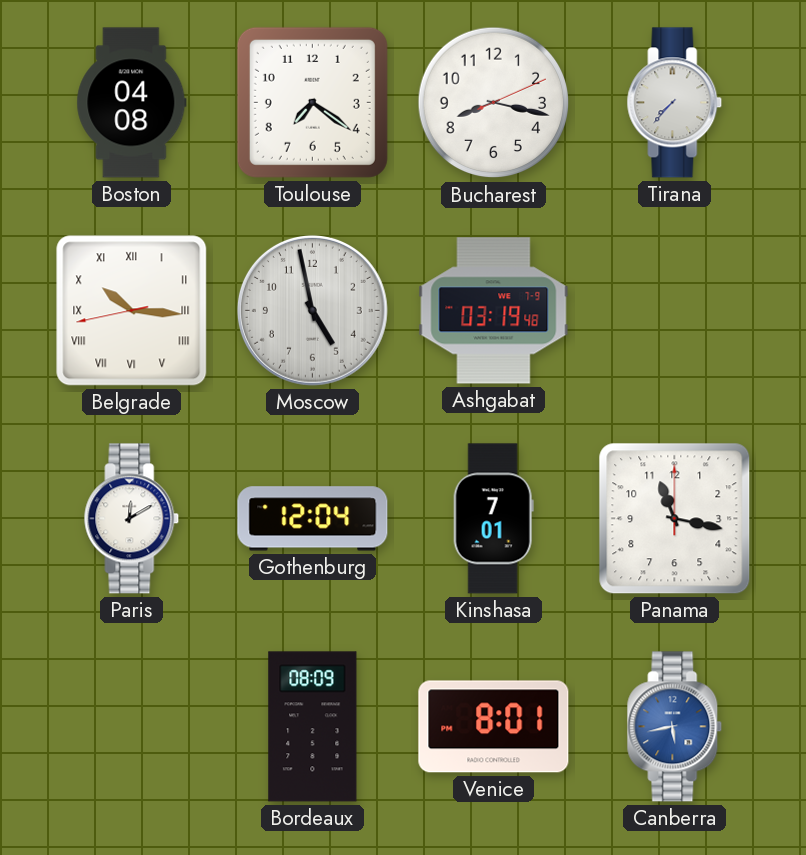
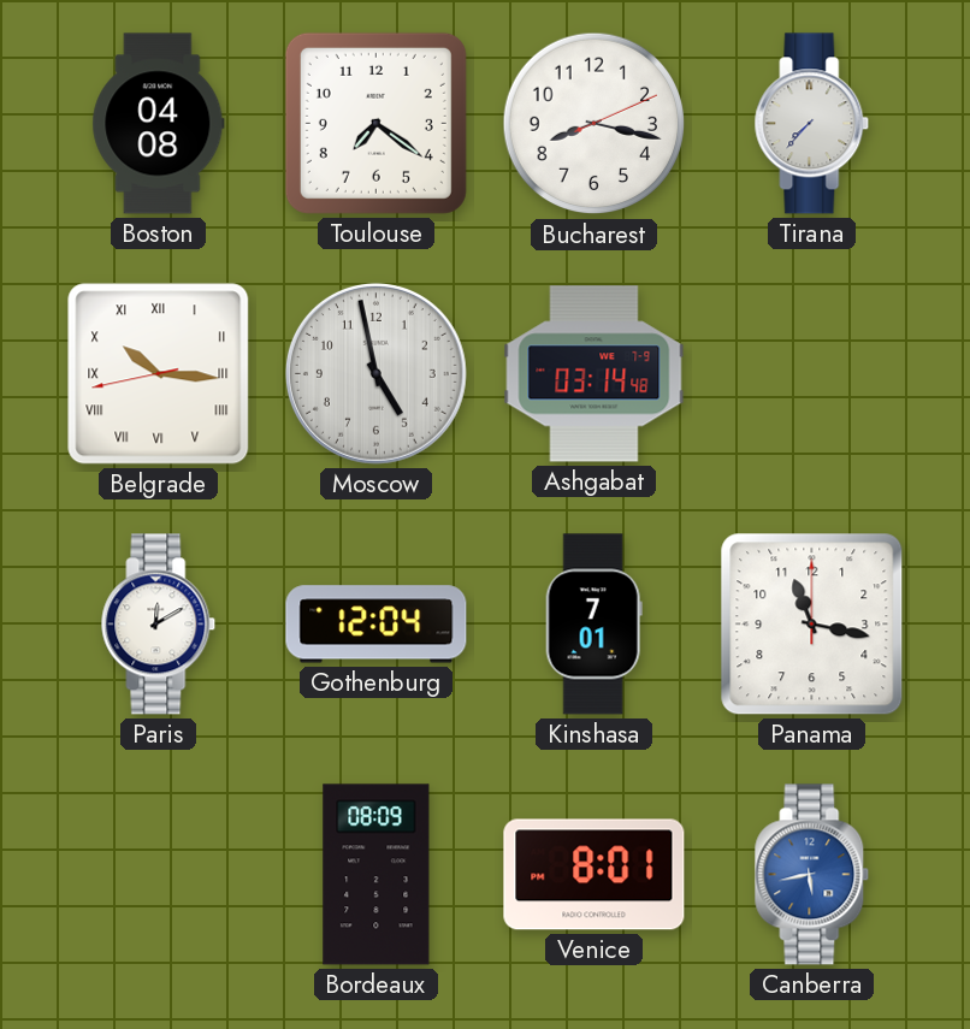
Ashgabat: 03:19 -> 03:14 (595, 374)
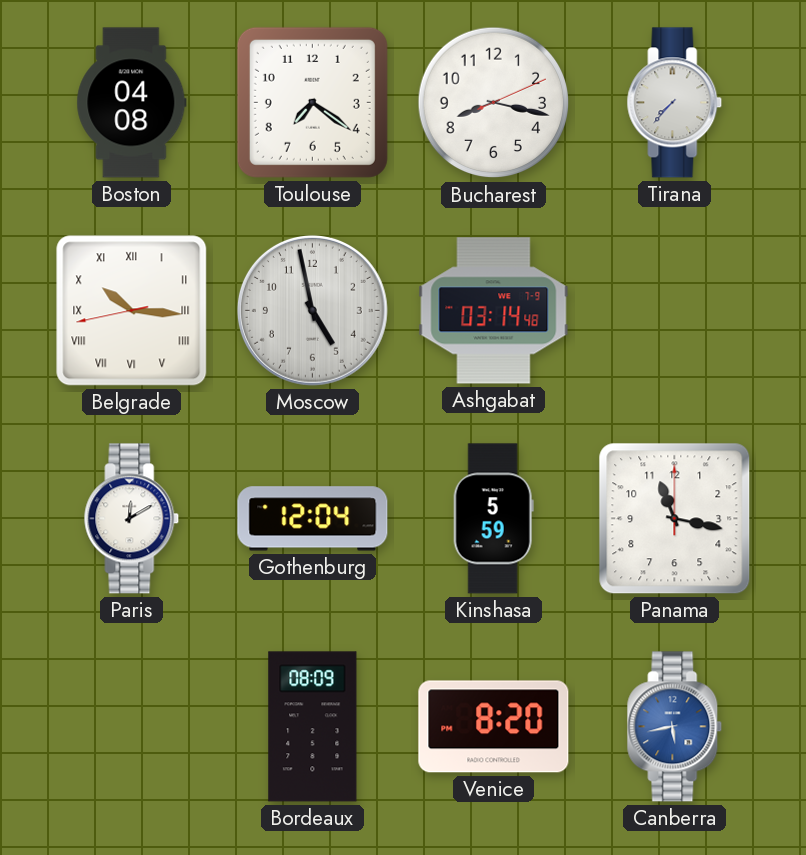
Kinshasa: 7:01 -> 5:59 (493, 519)
Venice: 8:01 -> 8:20 (494, 727)
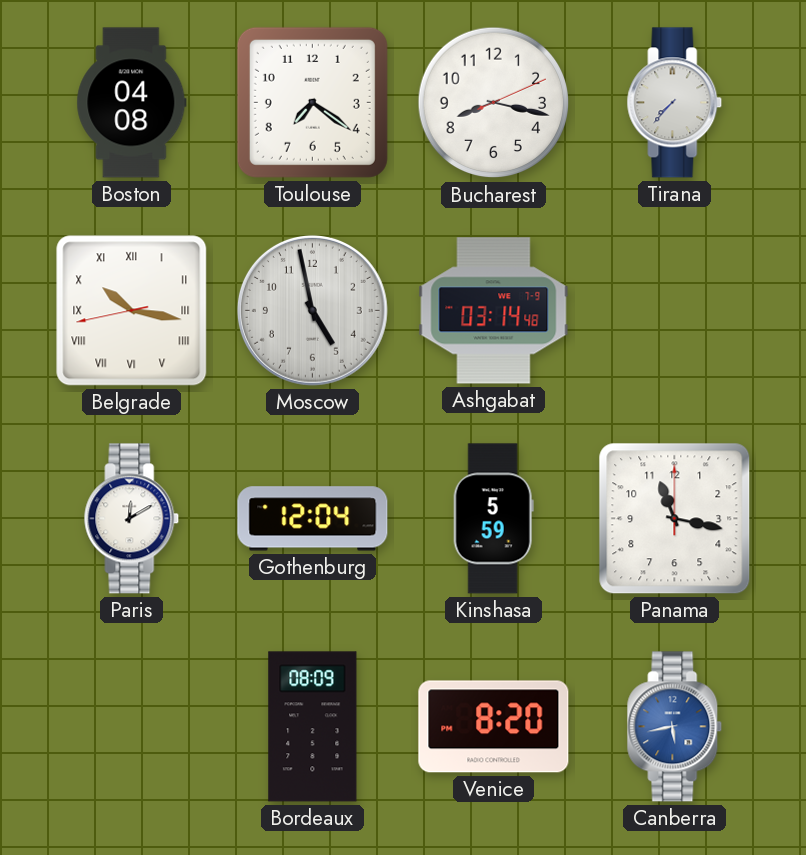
Belgrade: 10:15 -> 10:16 (132, 311)
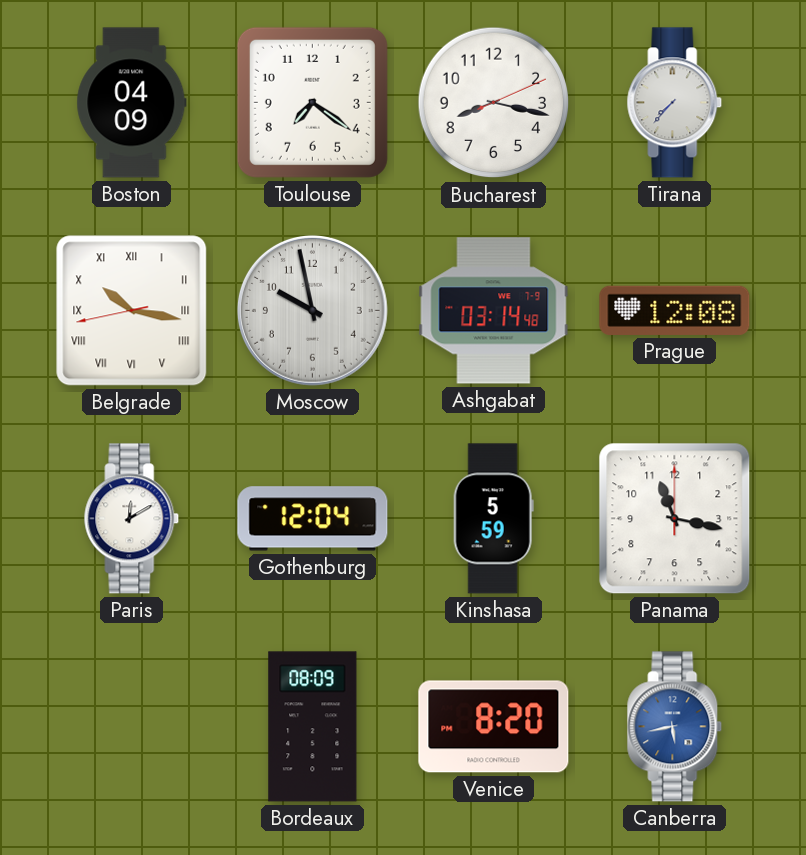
Boston: 04:08 -> 04:09 (132, 103)
Moscow: 4:58 -> 9:58 (312, 310)
Prague: none -> 12:08 (675, 310)
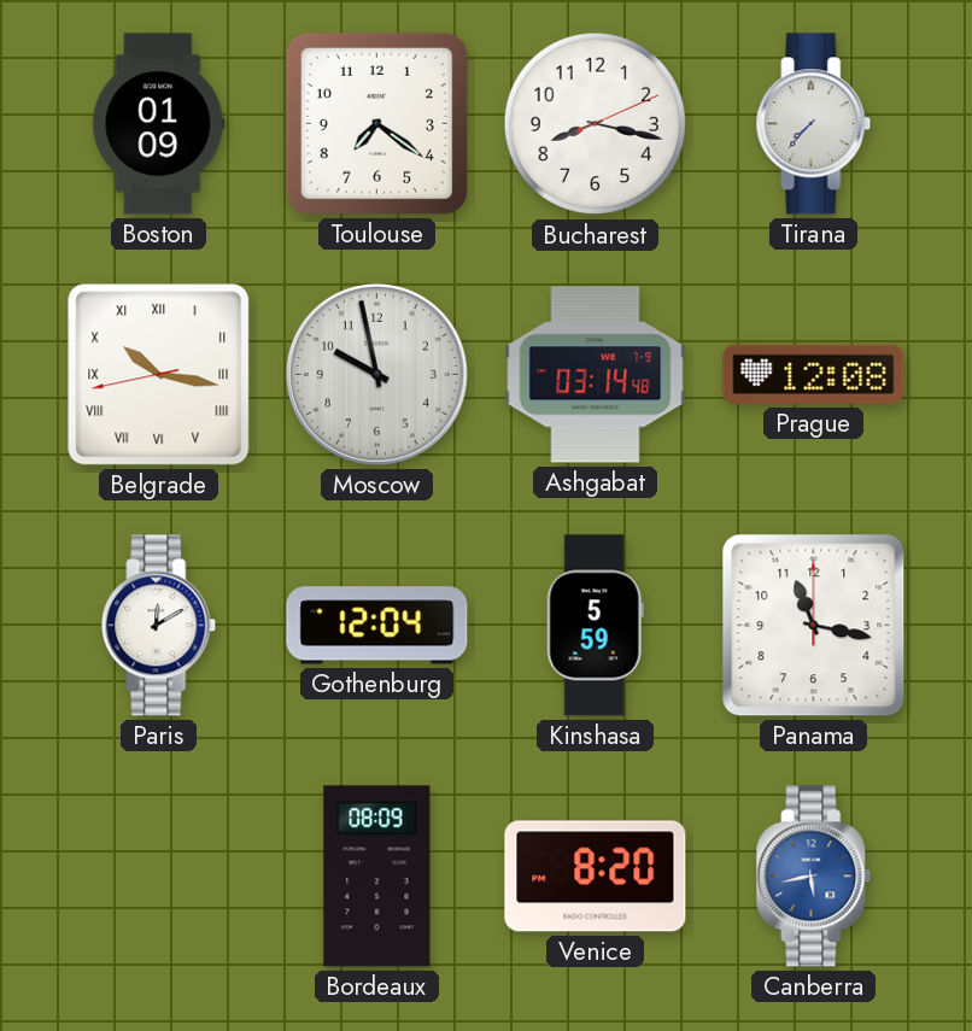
Boston: 04:09 -> 01:09 (159, 124)
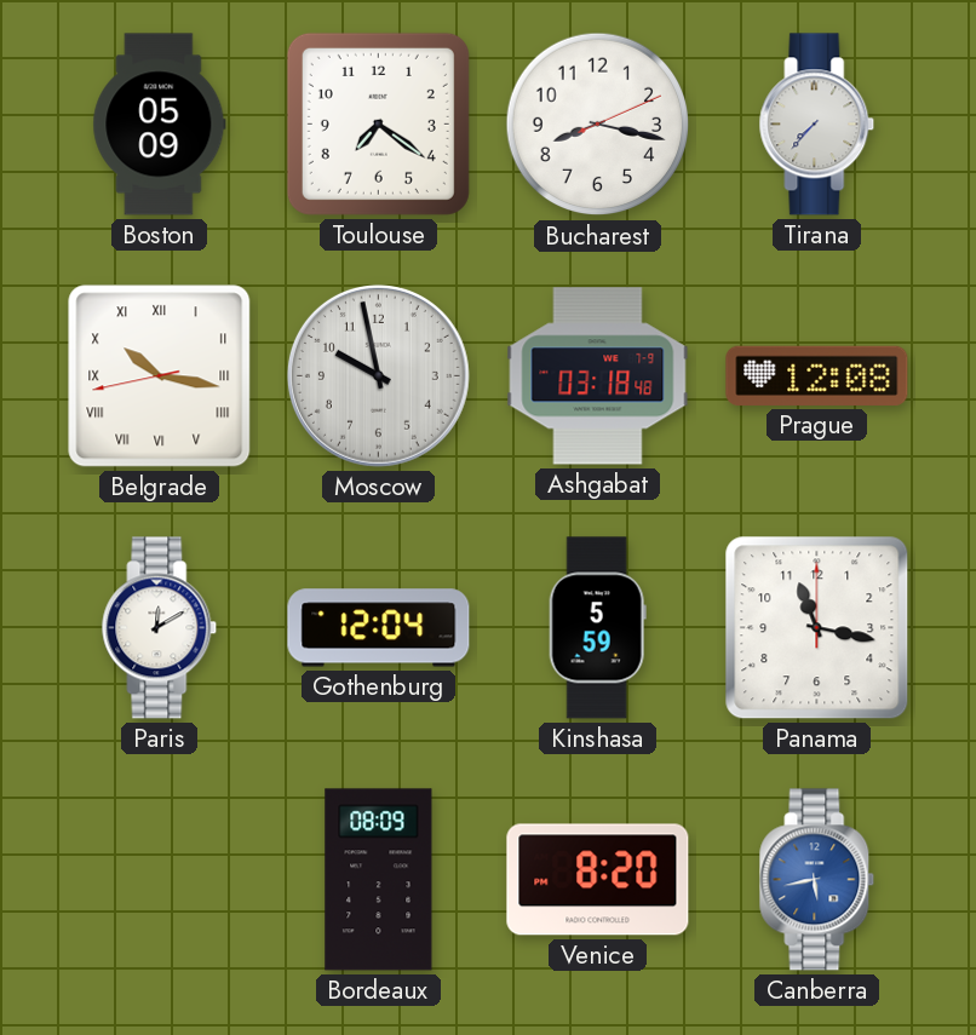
Boston: 01:09 -> 05:09 (160, 125)
Ashgabat: 03:14 -> 03:18 (598, 376)
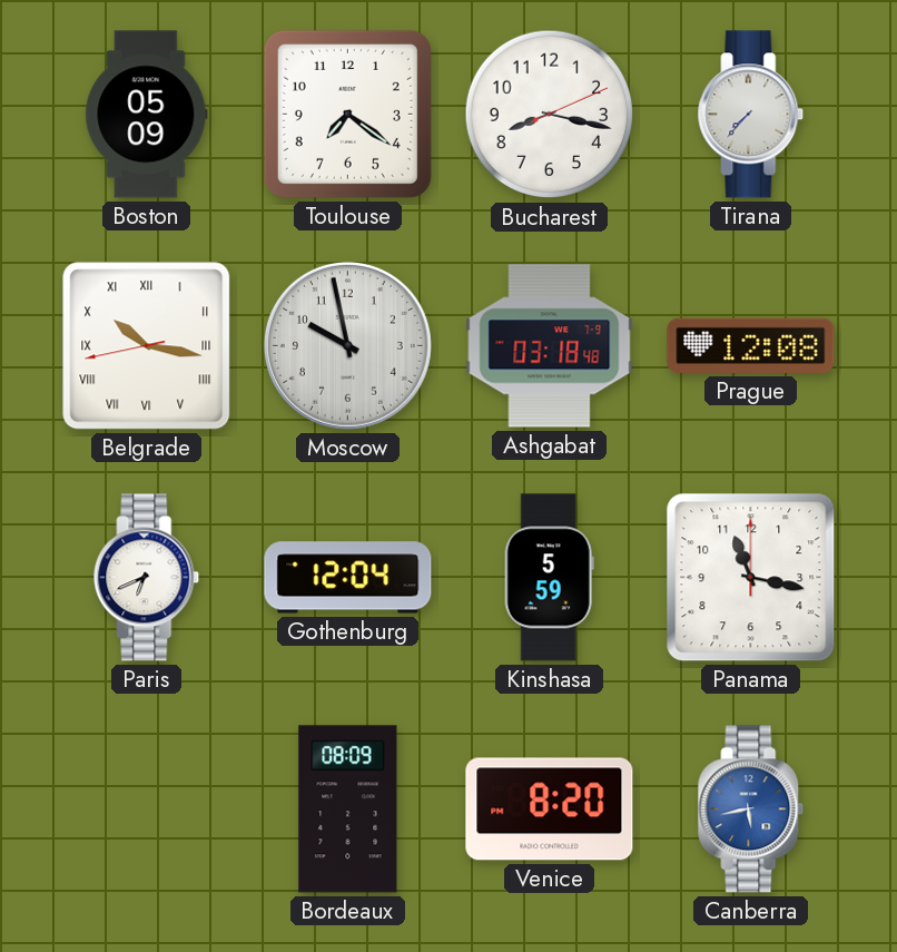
Paris: 12:10 -> 6:41 (147, 578)
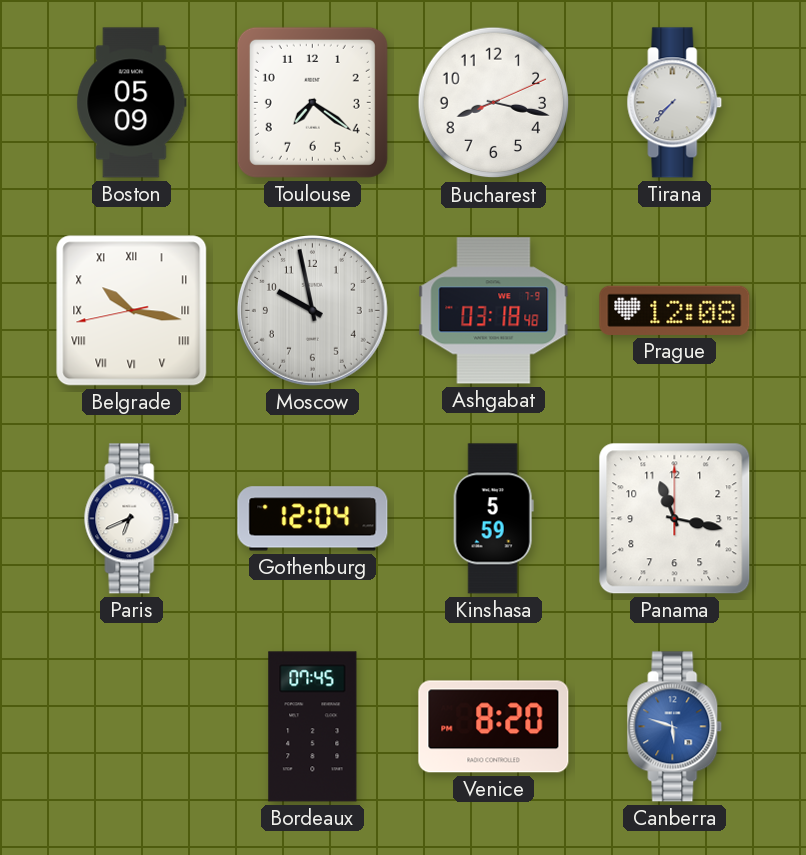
Bordeaux: 08:09 -> 07:45 (313, 727)
Canberra: 5:43 -> 5:48 (675, 727)
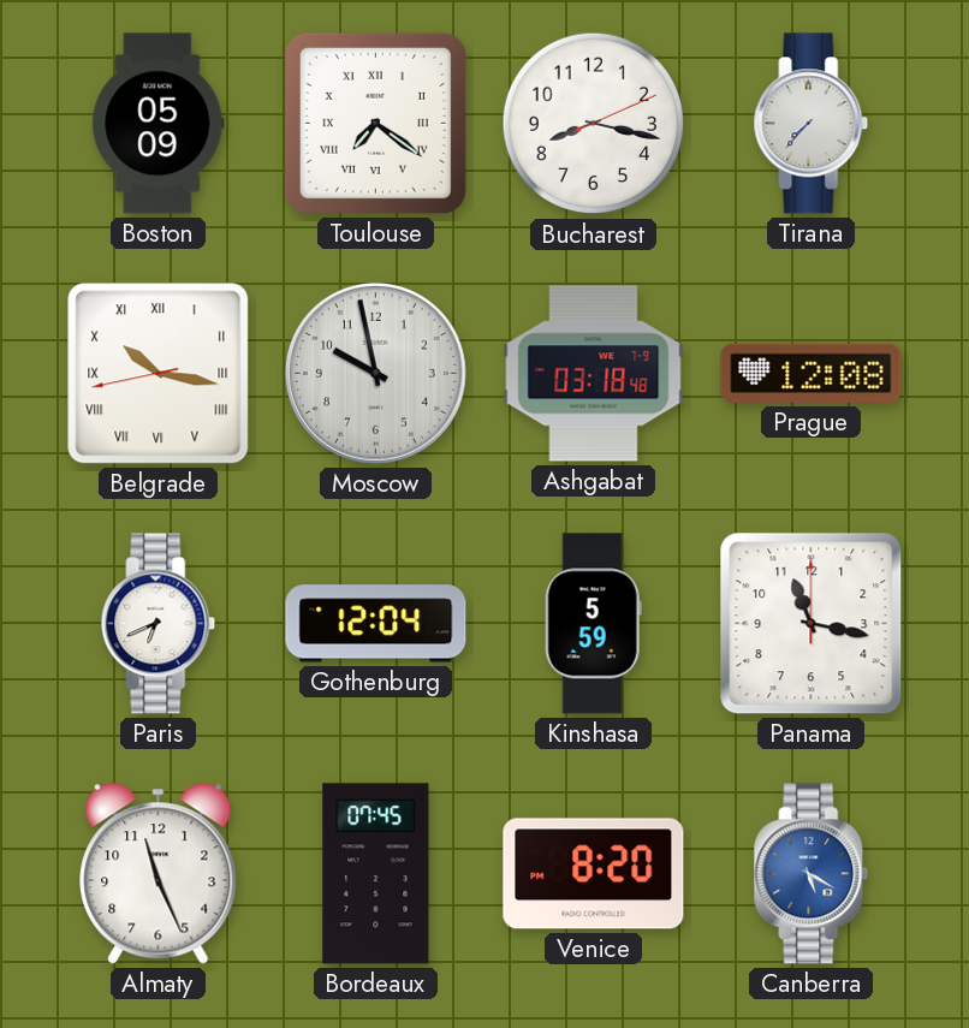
Toulouse numerals: Arabic -> Roman (375, 123)
Almaty: none -> 11:26 (159, 874)
Canberra: 5:48 -> 5:20 (812, 874)
